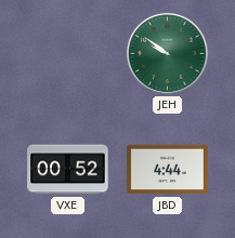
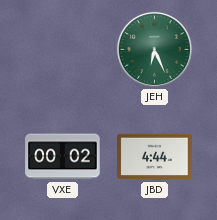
JEH: 9:51 -> 6:26 (154, 49)
VXE: 00:52 -> 00:02 (63, 157)
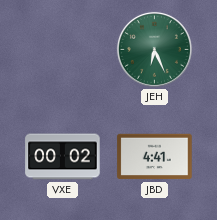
JBD: 4:44 -> 4:41 (155, 157)
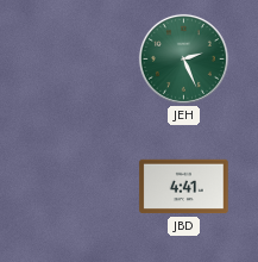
JEH: 6:26 -> 2:26 (183, 58)
VXE: 00:02 -> none (63, 157)
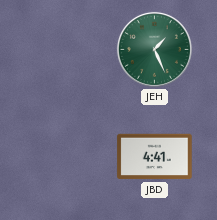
JEH: 2:26 -> 1:26 (154, 49)
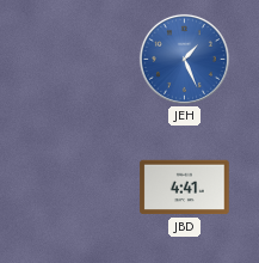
JEH dial: green -> blue (184, 59)
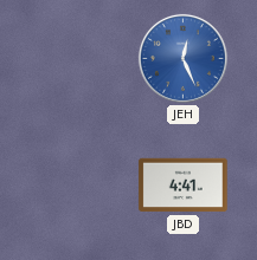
JEH: 1:26 -> 12:26 (182, 58)
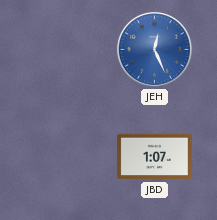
JBD: 4:41 -> 1:07 (155, 157)
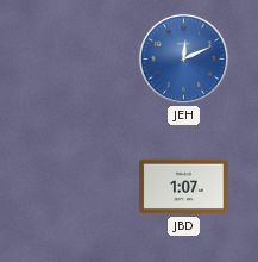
JEH: 12:26 -> 12:11 (183, 58)
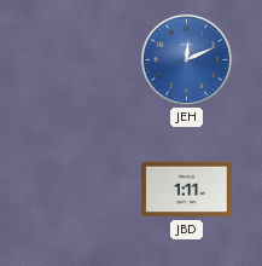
JBD: 1:07 -> 1:11 (187, 190)
